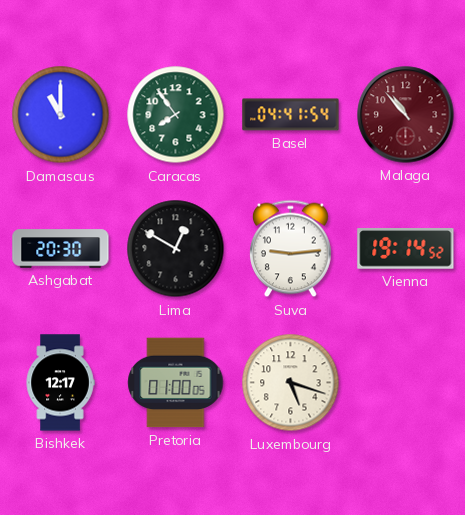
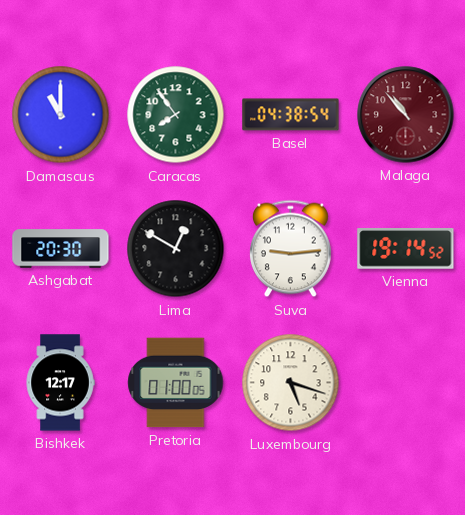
Basel: 04:41 -> 04:38 (291, 115)
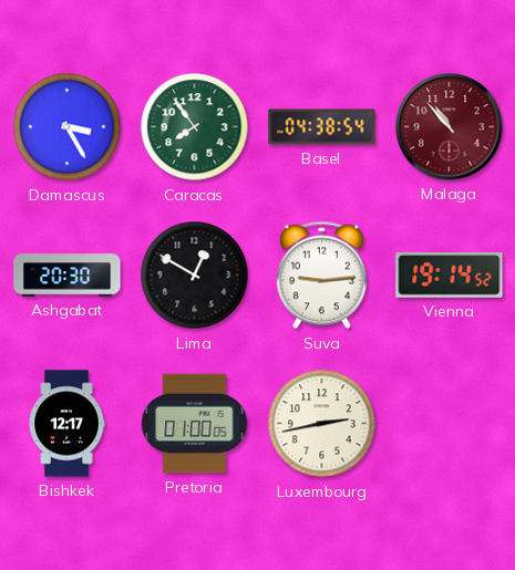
Damascus: 11:00 -> 3:25 (68, 127)
Luxembourg: 5:18 -> 2:43 (322, 424)
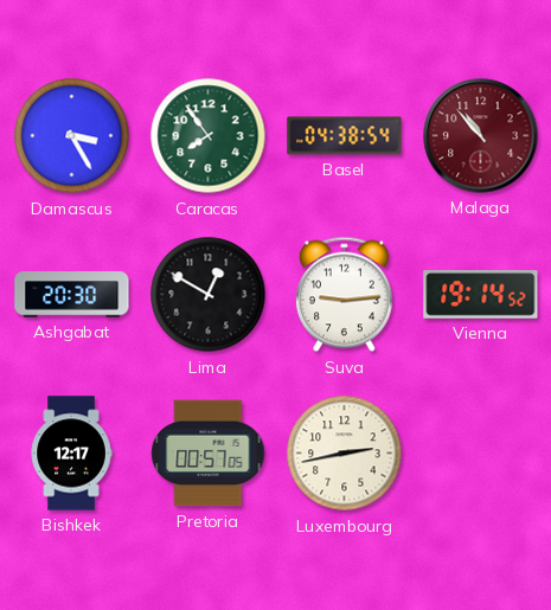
Pretoria: 01:00 -> 00:57 (209, 454)
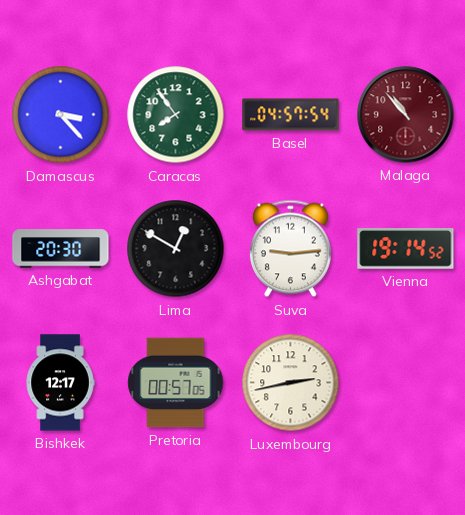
Damascus: 3:25 -> 3:23 (61, 115)
Basel: 04:38 -> 04:57 (291, 115)
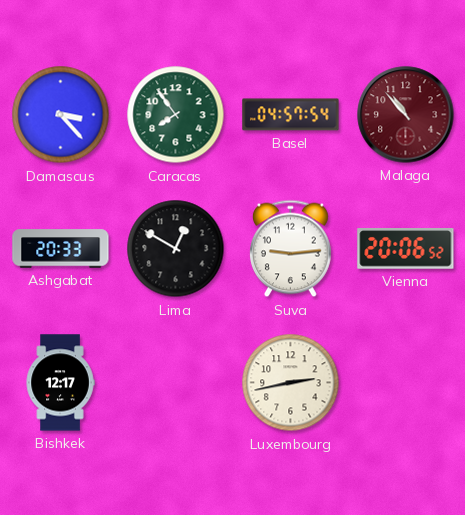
Ashgabat: 20:30 -> 20:33 (61, 249)
Vienna: 19:14 -> 20:06 (406, 249)
Pretoria: 00:57 -> none (176, 383)
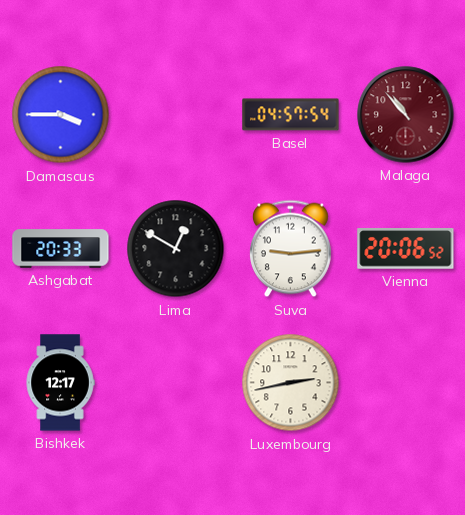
Damascus: 3:23 -> 3:45 (61, 115)
Caracas: 7:54 -> none (176, 115)
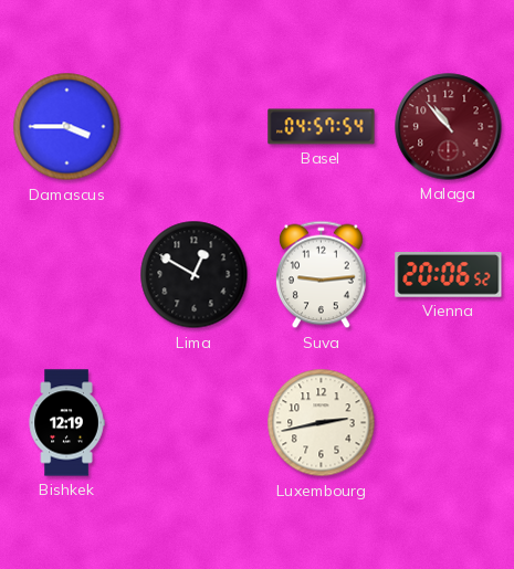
Ashgabat: 20:33 -> none (61, 249)
Bishkek: 12:17 -> 12:19 (66, 423)
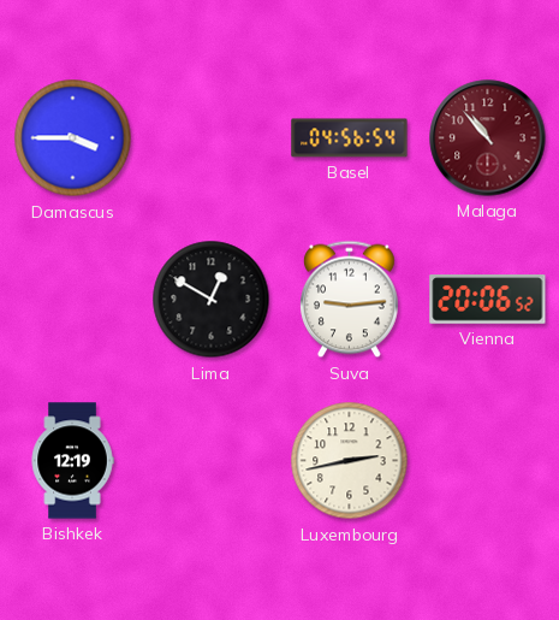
Basel: 04:57 -> 04:56 (350, 138)
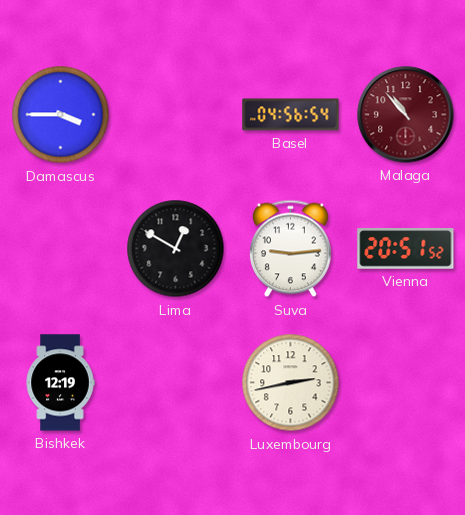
Vienna: 20:06 -> 20:51 (406, 249)
